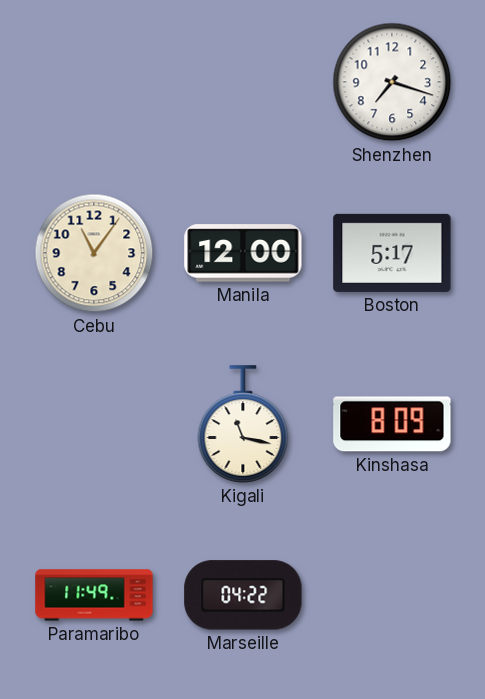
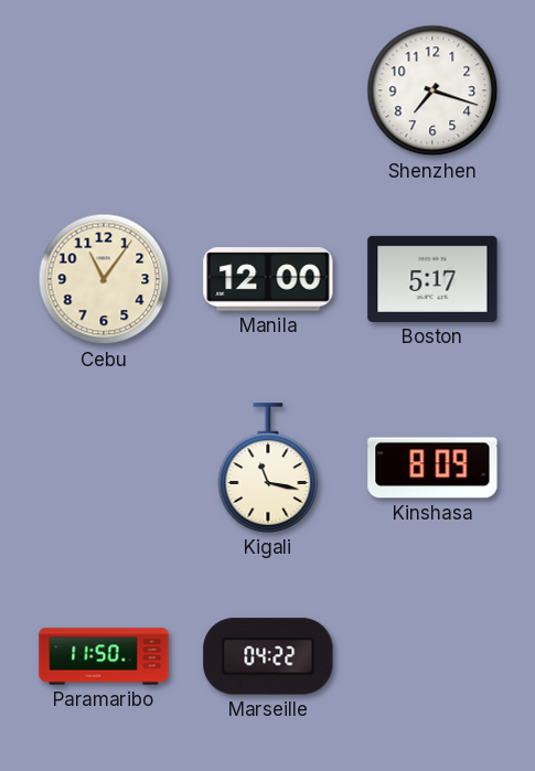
Paramaribo: 11:49 -> 11:50 (104, 656)
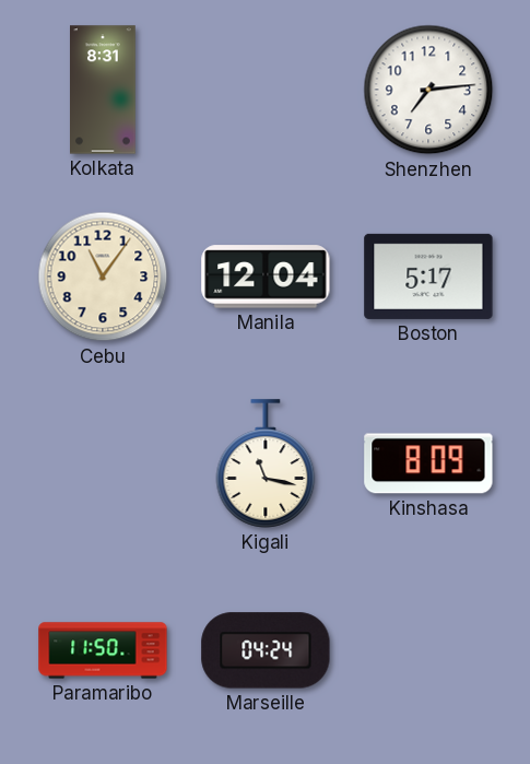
Kolkata: none -> 8:31 (104, 90)
Shenzhen: 7:18 -> 7:14 (428, 90)
Manila: 12:00 -> 12:04 (266, 277)
Marseille: 04:22 -> 04:24 (266, 650)
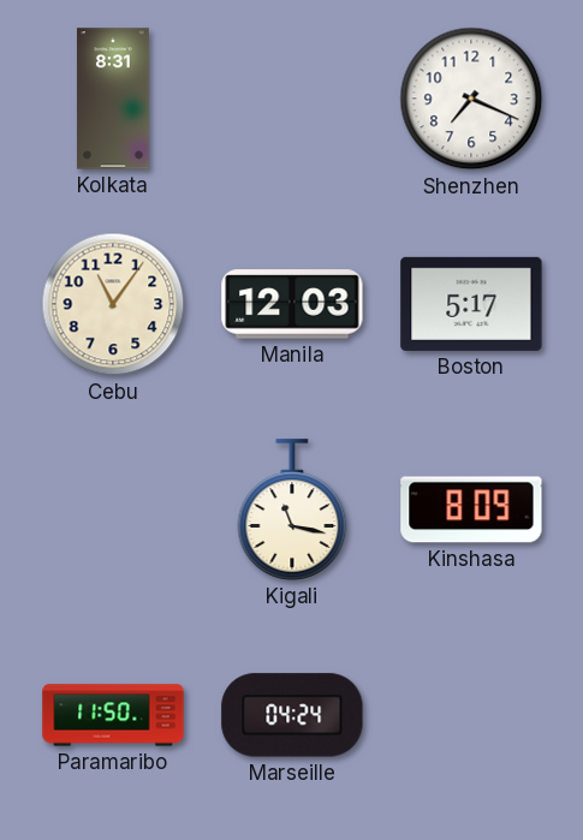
Shenzhen: 7:14 -> 7:19 (471, 99)
Manila: 12:04 -> 12:03 (292, 304)
